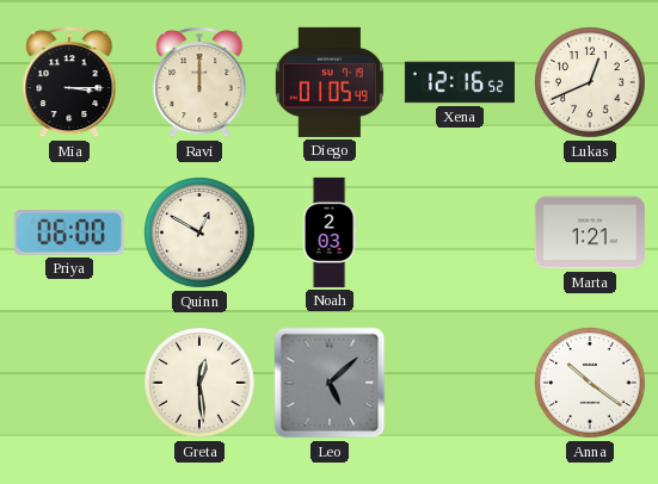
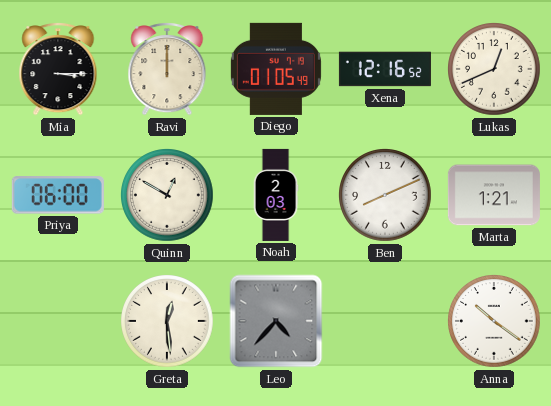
Ben: none -> 8:11 (385, 195)
Leo: 5:08 -> 4:37 (276, 321)
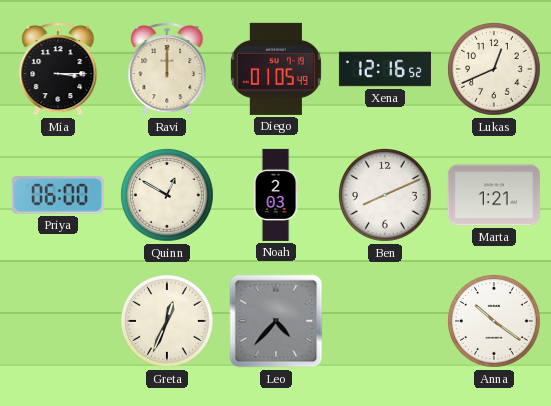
Greta: 12:29 -> 12:34 (167, 321)
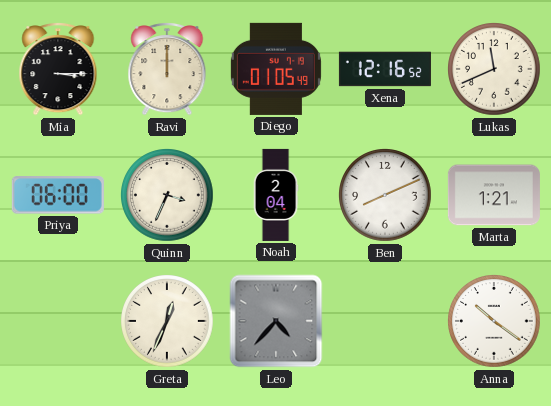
Lukas: 12:41 -> 11:41 (494, 69)
Quinn: 12:50 -> 3:34 (167, 195)
Noah: 2:03 -> 2:04 (276, 195)
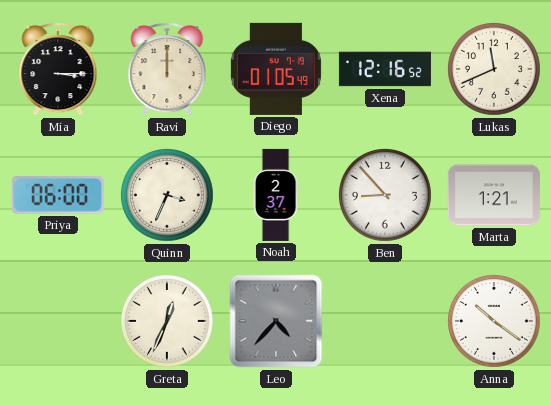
Noah: 2:04 -> 2:37 (276, 195)
Ben: 8:11 -> 8:53 (385, 195)
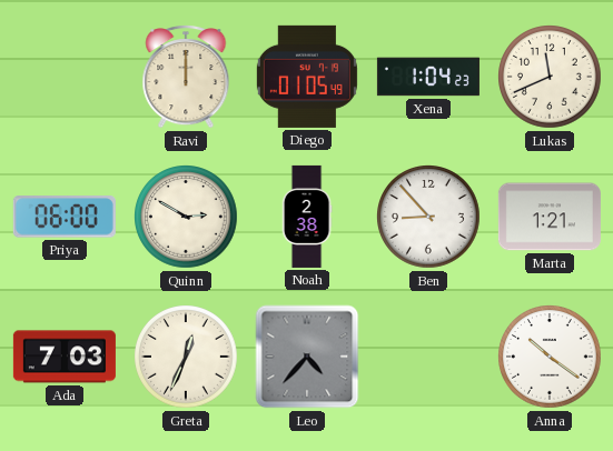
Mia: 3:15 -> none (58, 70)
Xena: 12:16 -> 1:04 (428, 77)
Quinn: 3:34 -> 2:50 (186, 217)
Noah: 2:37 -> 2:38 (307, 217)
Ada: none -> 7:03 (65, 357)
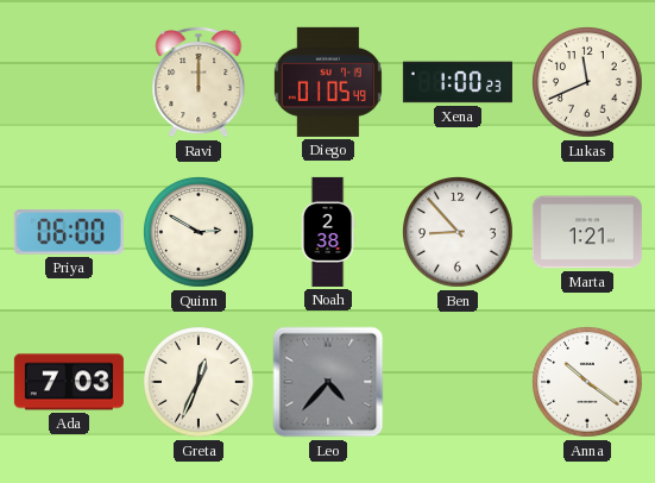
Xena: 1:04 -> 1:00 (458, 82)
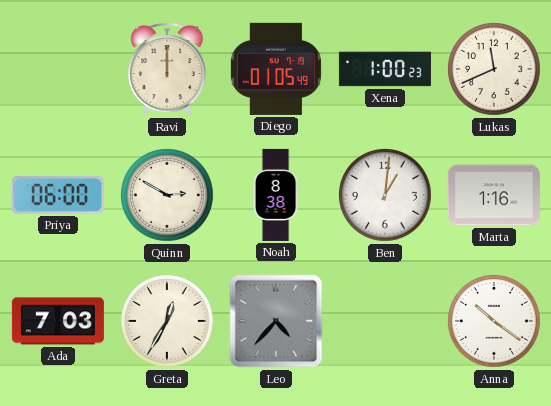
Noah: 2:38 -> 8:38 (276, 195)
Ben: 8:53 -> 1:01 (385, 195)
Marta: 1:21 -> 1:16 (494, 195)
Greta: 12:34 -> 12:35 (167, 321)
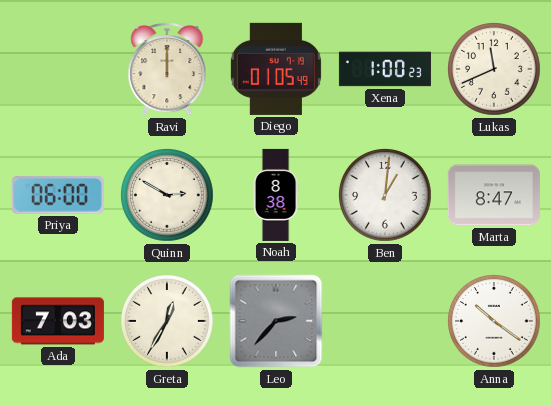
Marta: 1:16 -> 8:47 (494, 195)
Leo: 4:37 -> 2:37 (276, 321)
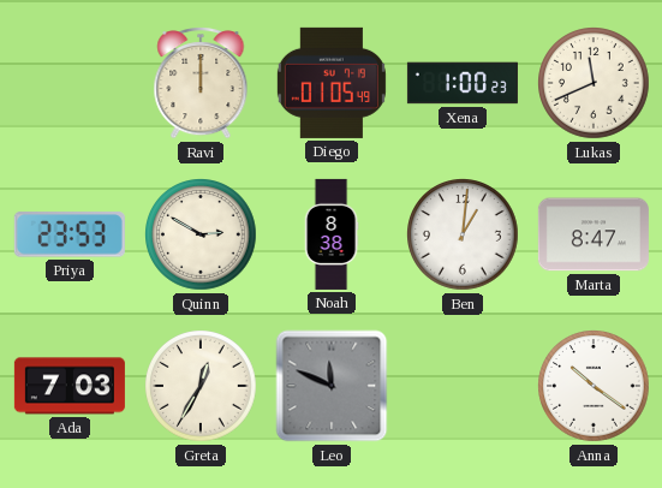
Priya: 06:00 -> 23:53 (70, 234)
Leo: 2:37 -> 11:49 (332, 386)
